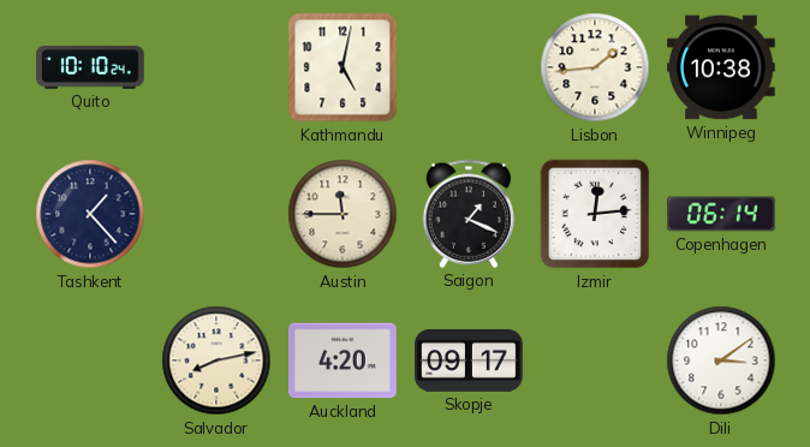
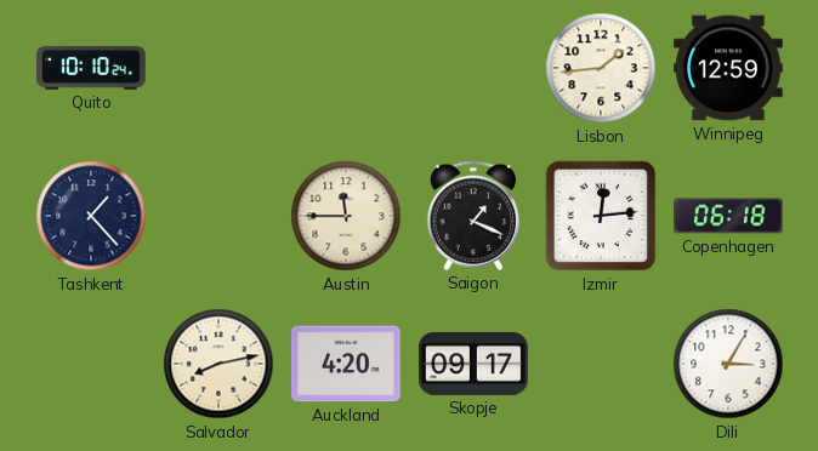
Kathmandu: 5:02 -> none (343, 67)
Winnipeg: 10:38 -> 12:59 (729, 68)
Copenhagen: 06:14 -> 06:18 (729, 216)
Dili: 3:09 -> 3:05 (728, 364)
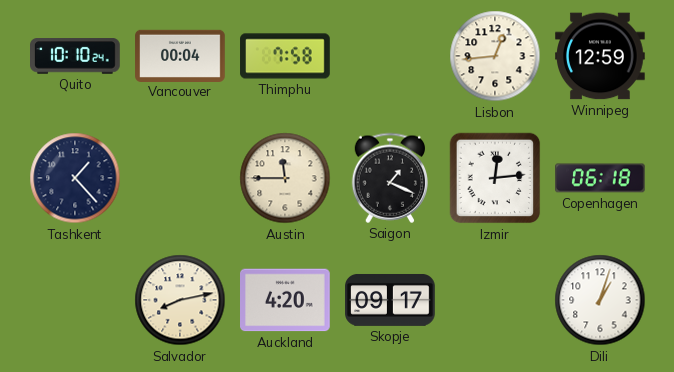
Vancouver: none -> 00:04 (180, 55)
Thimphu: none -> 7:58 (285, 56)
Lisbon: 1:44 -> 12:44 (495, 56)
Dili: 3:05 -> 1:03 (600, 300)
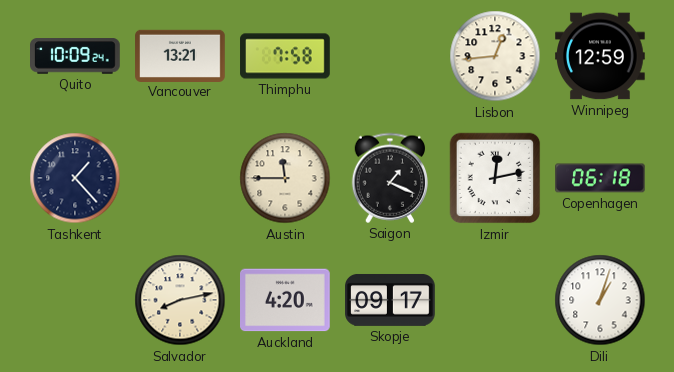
Quito: 10:10 -> 10:09 (75, 56)
Vancouver: 00:04 -> 13:21 (180, 55)
Izmir: 12:14 -> 12:13 (495, 178)
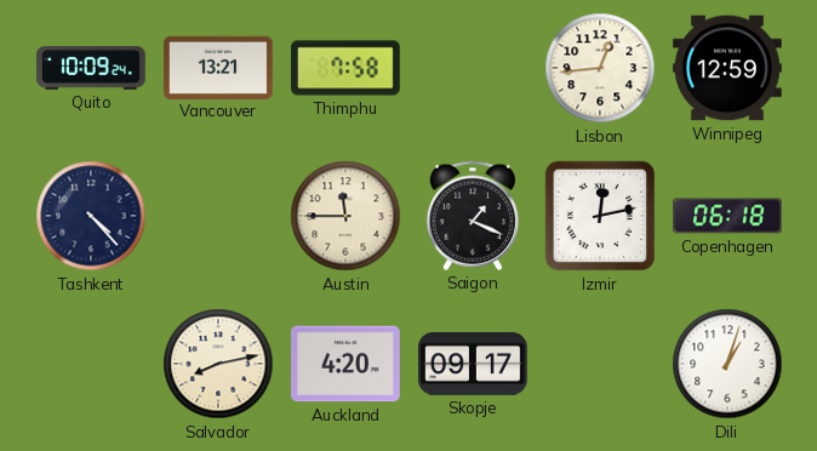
Tashkent: 1:23 -> 4:23 (91, 216)
